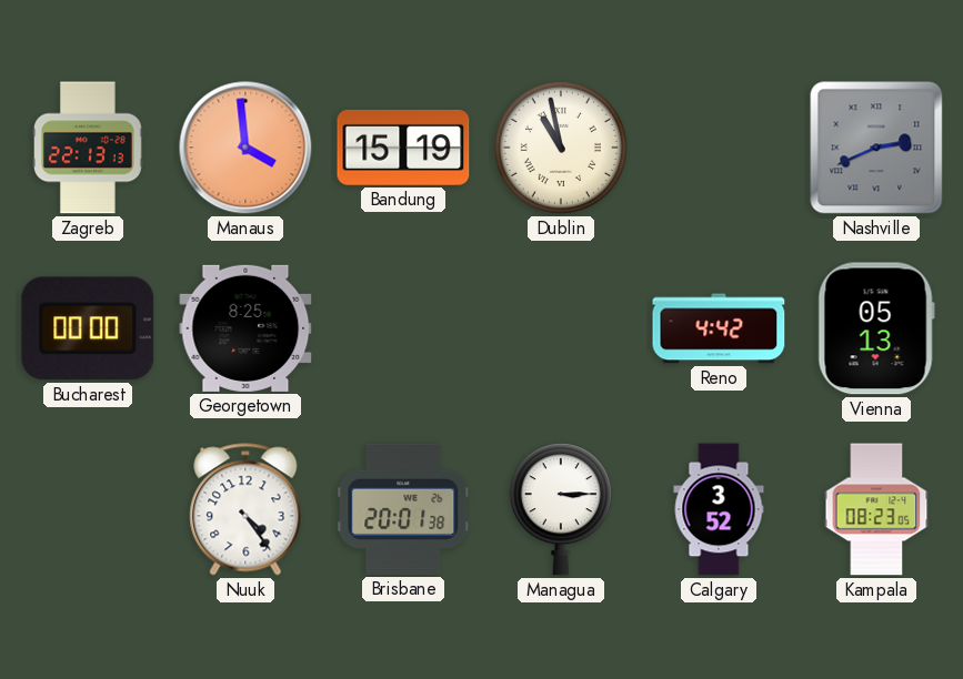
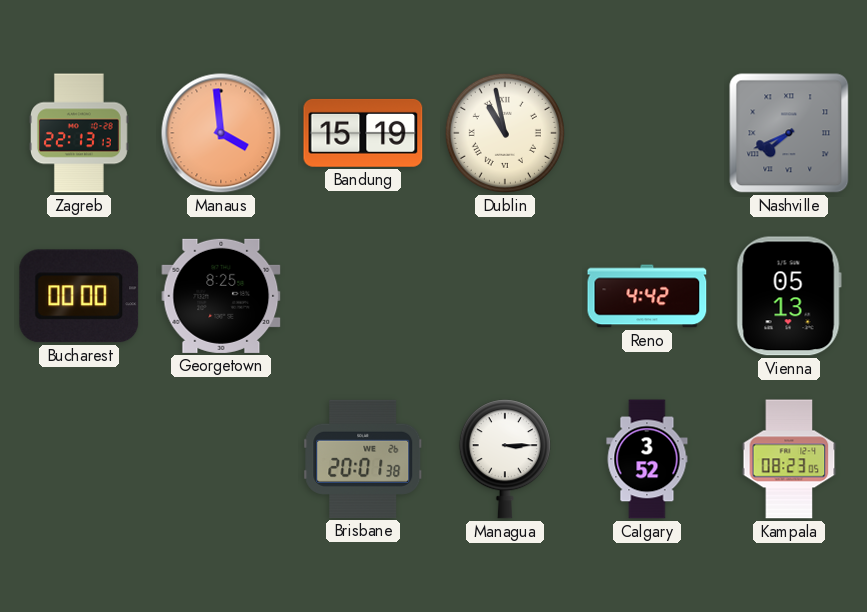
Nashville: 2:41 -> 7:41 (789, 133)
Nuuk: 4:24 -> none (245, 509)
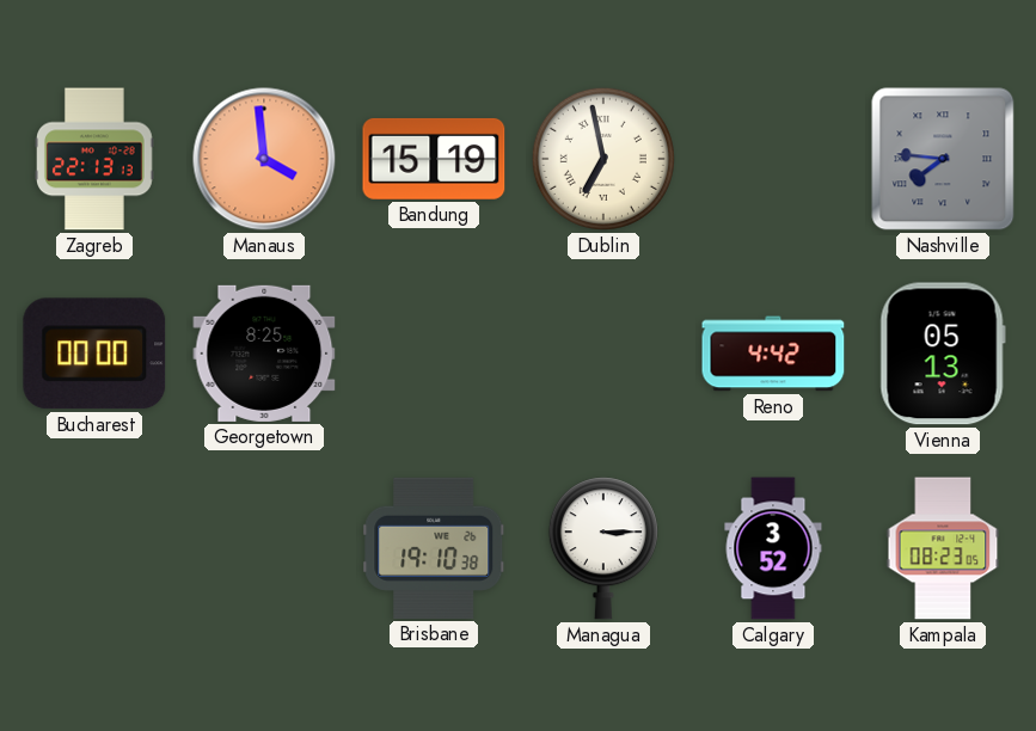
Dublin: 10:58 -> 6:58 (603, 159)
Nashville: 7:41 -> 7:46 (943, 159)
Brisbane: 20:01 -> 19:10 (434, 548)
